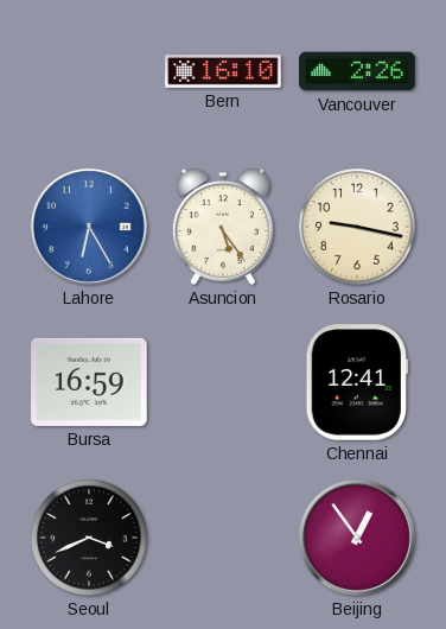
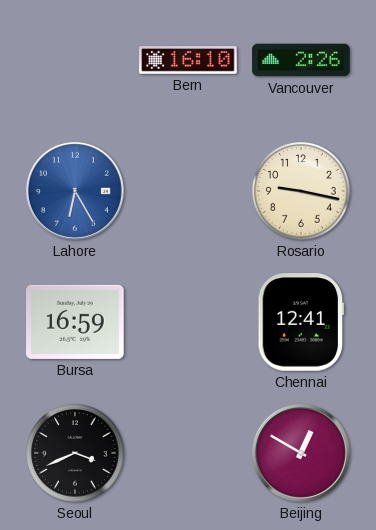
Asuncion: 5:24 -> none (223, 227)
Beijing: 12:54 -> 12:50 (301, 453)
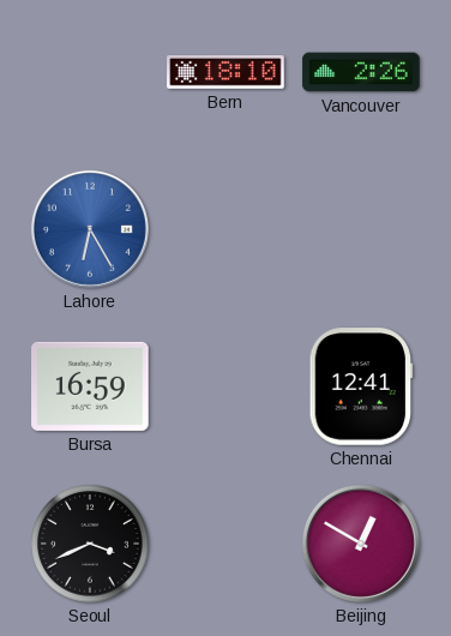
Bern: 16:10 -> 18:10 (225, 72)
Rosario: 9:17 -> none (301, 191)
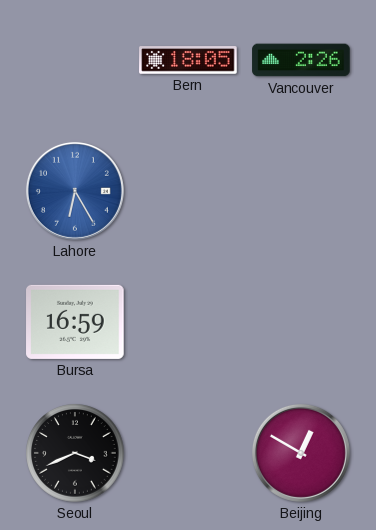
Bern: 18:10 -> 18:05 (188, 60)
Chennai: 12:41 -> none (361, 386)
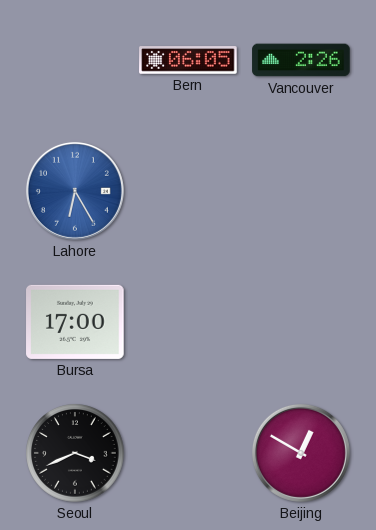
Bern: 18:05 -> 06:05 (188, 60)
Bursa: 16:59 -> 17:00 (75, 322)
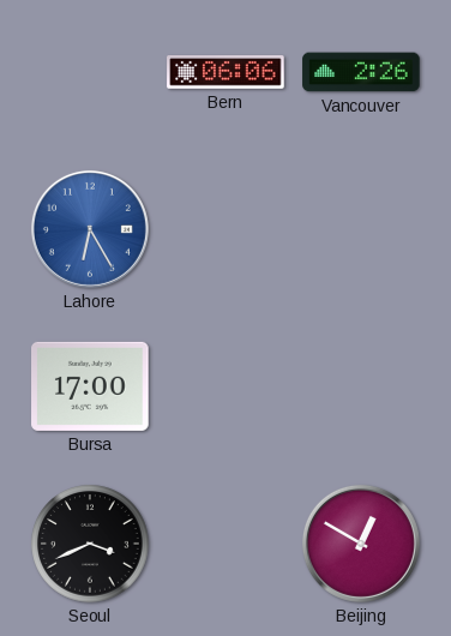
Bern: 06:05 -> 06:06 (225, 72)
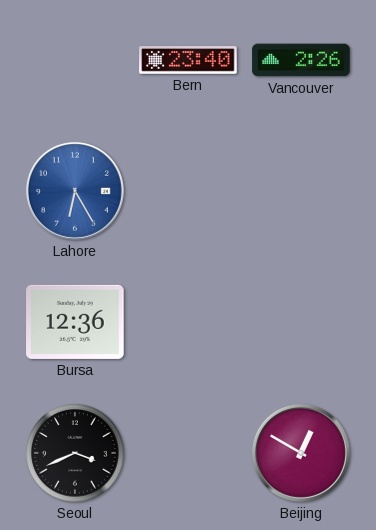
Bern: 06:06 -> 23:40 (188, 60)
Bursa: 17:00 -> 12:36 (75, 322)
